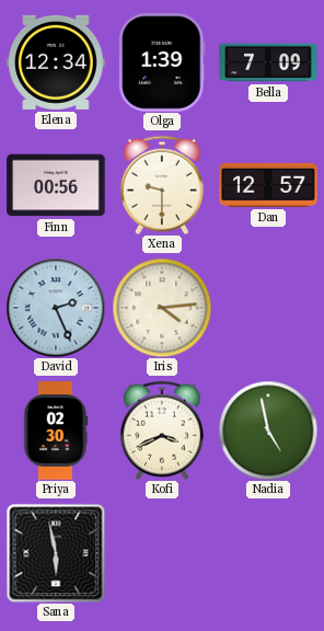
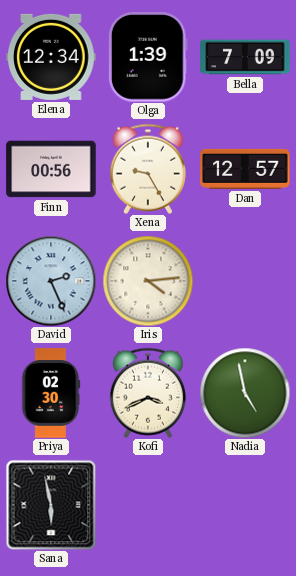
Xena: 9:30 -> 9:25 (148, 169)
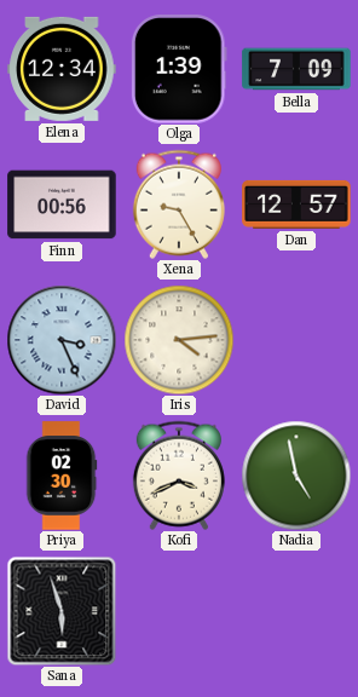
David: 2:26 -> 3:26 (62, 340)
Sana: 5:58 -> 5:57 (62, 611)
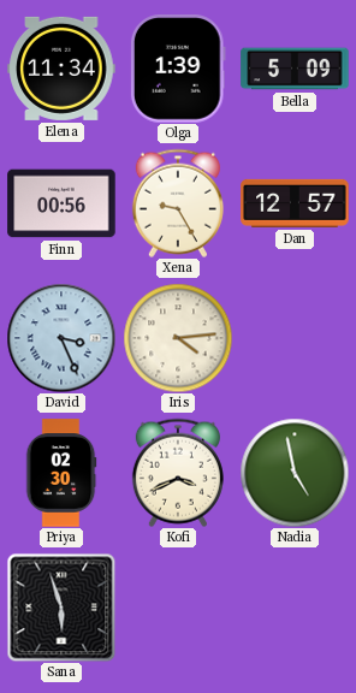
Elena: 12:34 -> 11:34 (61, 69)
Bella: 7:09 -> 5:09 (295, 69)
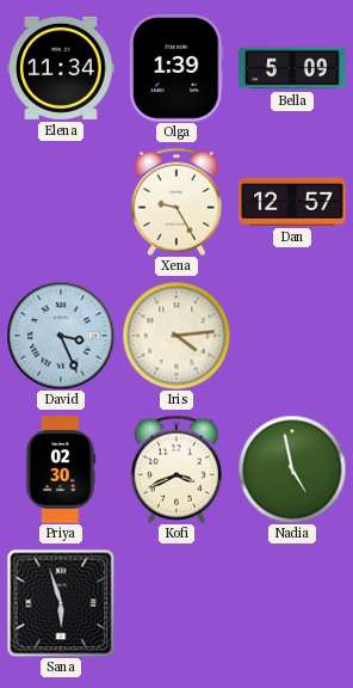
Finn: 00:56 -> none (61, 203)
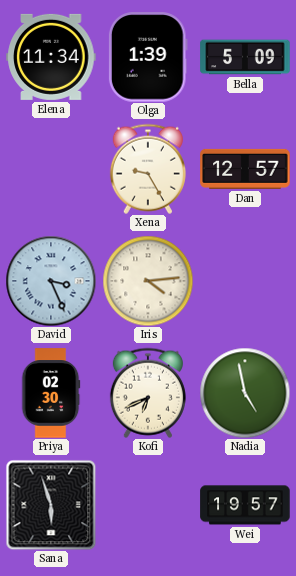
Kofi: 3:41 -> 6:41 (148, 393)
Wei: none -> 19:57 (245, 505)
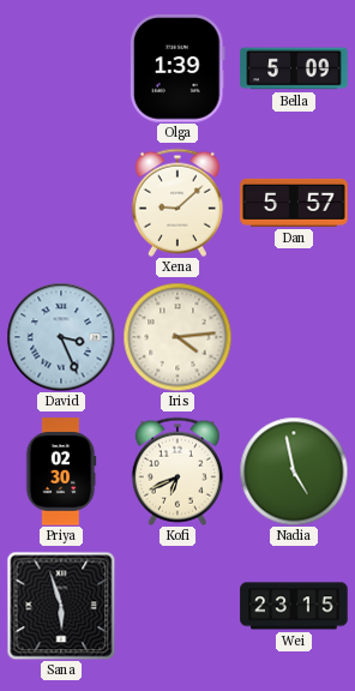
Elena: 11:34 -> none (51, 57)
Xena: 9:25 -> 9:08 (177, 203)
Dan: 12:57 -> 5:57 (294, 203)
Wei: 19:57 -> 23:15 (294, 606)
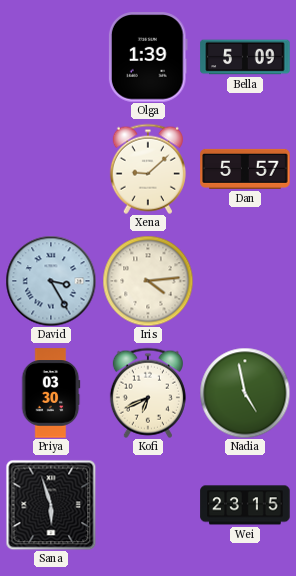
David: 3:26 -> 3:25 (51, 281)
Priya: 02:30 -> 03:30 (51, 393)
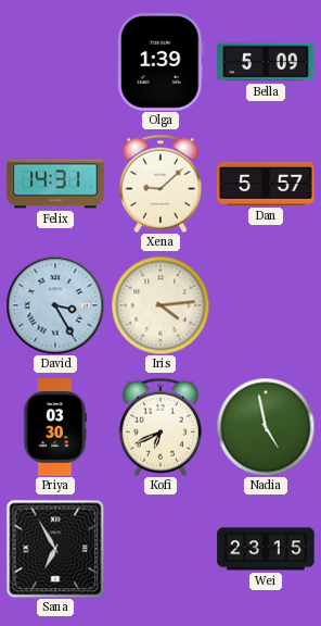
Felix: none -> 14:31 (55, 184)
Sana: 5:57 -> 6:55 (55, 549)
